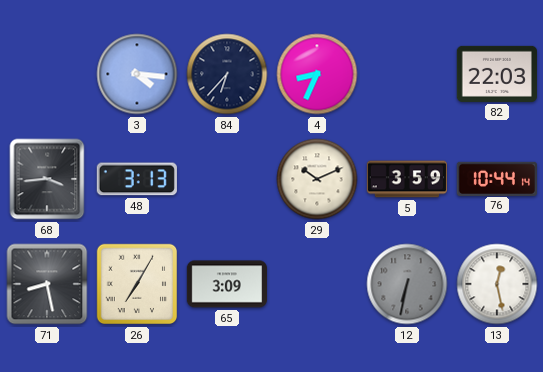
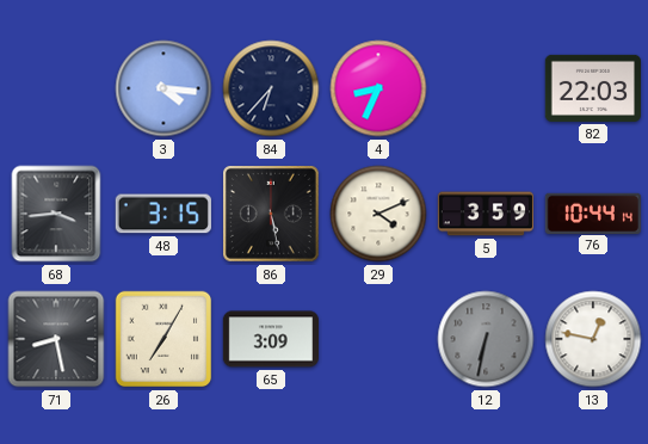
48: 3:13 -> 3:15 (163, 214)
86: none -> 5:28 (272, 215)
29: 10:11 -> 4:11 (378, 214)
13: 12:28 -> 12:47 (593, 339)
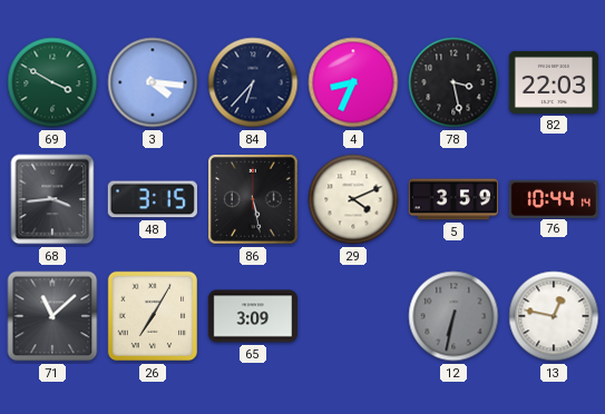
69: none -> 3:50 (52, 82)
78: none -> 3:28 (453, 82)
71: 8:28 -> 11:08 (52, 316)
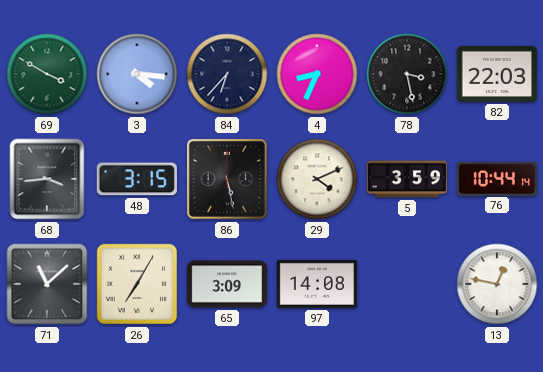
97: none -> 14:08 (316, 284)
12: 6:32 -> none (453, 316)
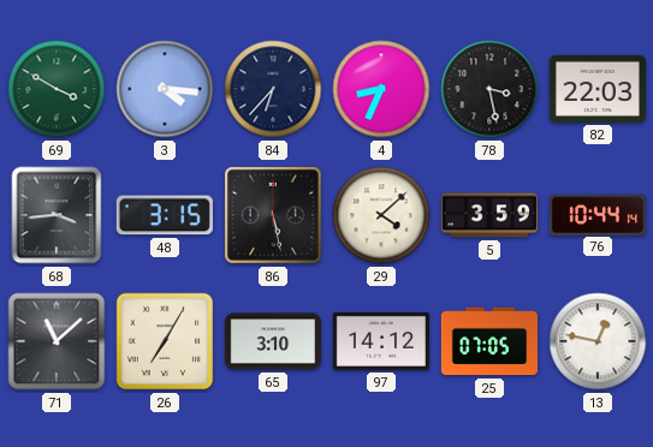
29: 4:11 -> 4:08 (381, 215)
65: 3:09 -> 3:10 (272, 341)
97: 14:08 -> 14:12 (380, 341)
25: none -> 07:05 (488, 341)
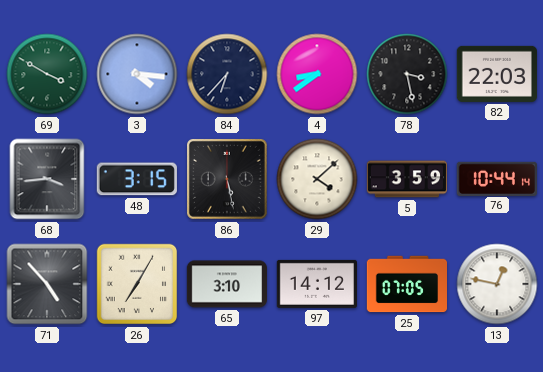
4: 8:34 -> 8:39 (317, 74)
71: 11:08 -> 4:53 (47, 284)
